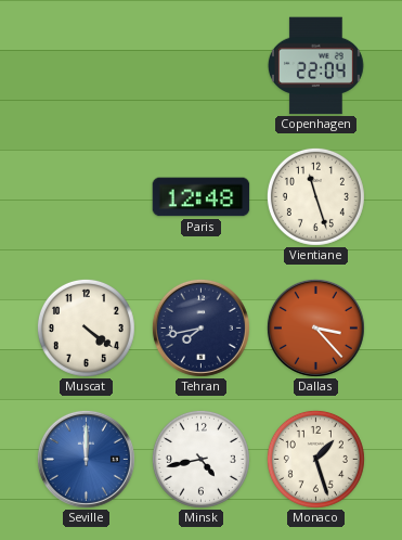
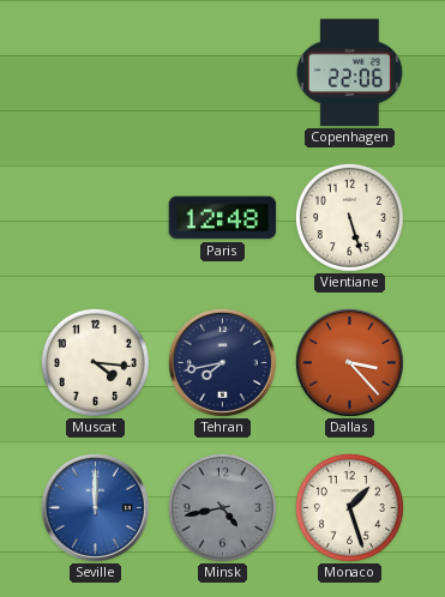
Copenhagen: 22:04 -> 22:06 (350, 73)
Vientiane: 11:27 -> 5:27 (349, 217)
Muscat: 4:21 -> 4:16 (95, 362)
Minsk dial: white -> grey (222, 507)
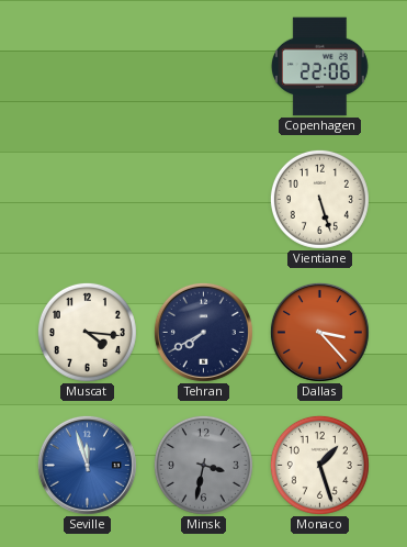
Paris: 12:48 -> none (223, 218)
Tehran: 7:43 -> 7:40 (203, 332)
Seville: 12:00 -> 11:57 (87, 465)
Minsk: 4:43 -> 3:32 (203, 465)
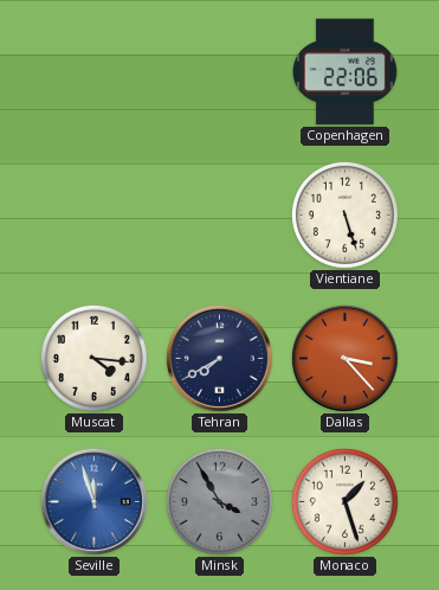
Minsk: 3:32 -> 3:55 (219, 501)
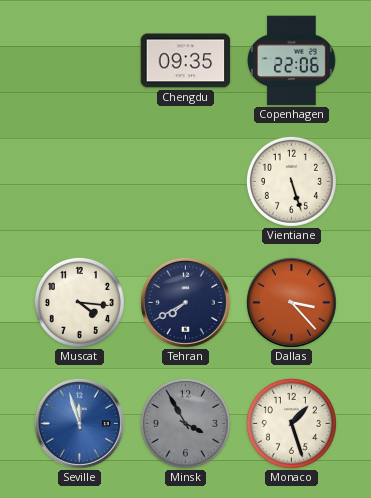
Chengdu: none -> 09:35 (186, 61)
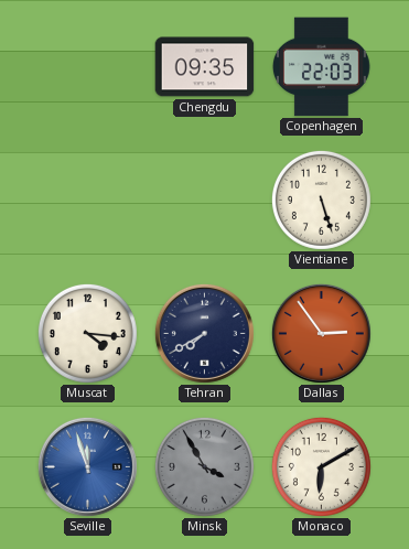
Copenhagen: 22:06 -> 22:03 (322, 67)
Dallas: 3:23 -> 2:54 (321, 333)
Monaco: 1:27 -> 6:10 (321, 466)
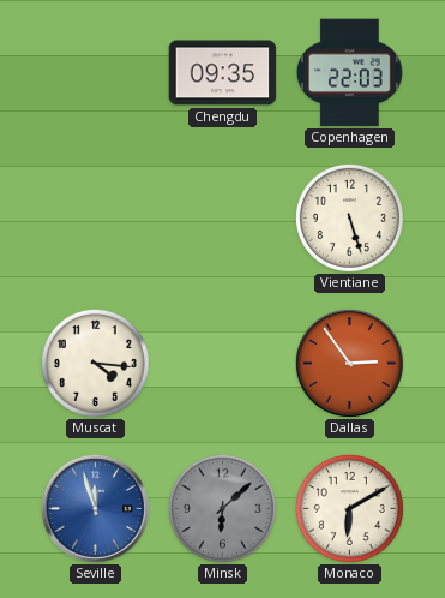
Tehran: 7:40 -> none (204, 333)
Minsk: 3:55 -> 6:08 (222, 508)
